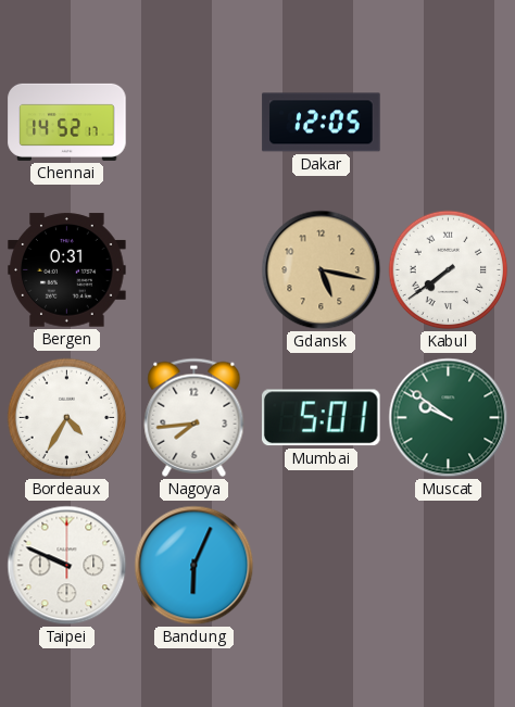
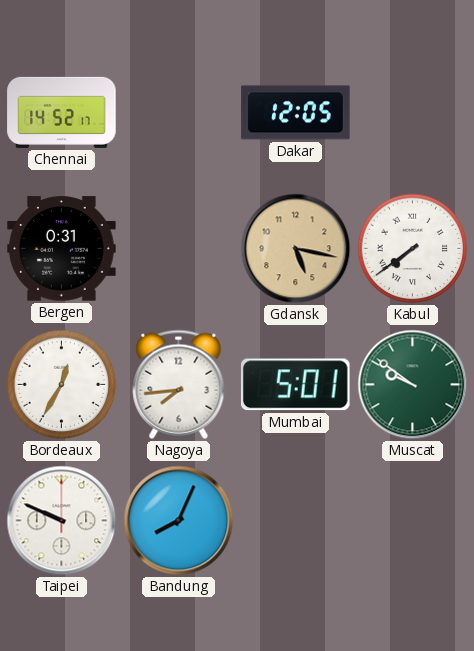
Bordeaux: 4:35 -> 12:35 (62, 385)
Bandung: 6:04 -> 8:04 (179, 521)
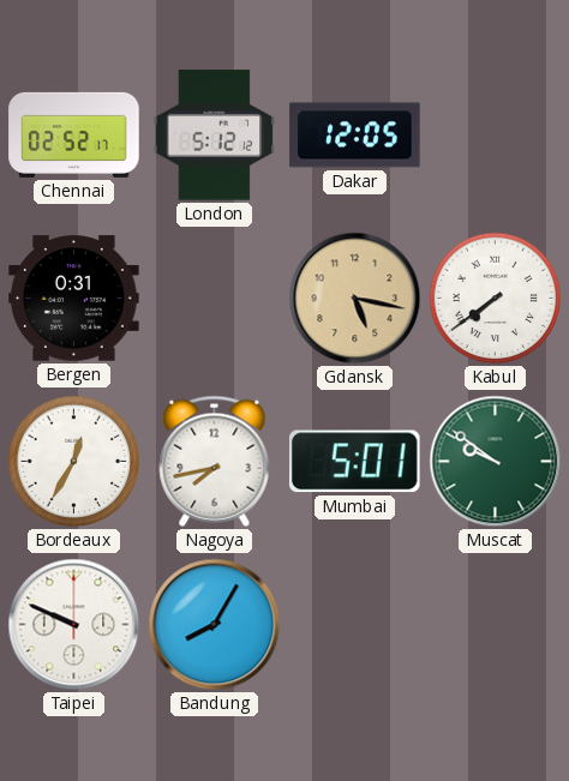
Chennai: 14:52 -> 02:52 (74, 134)
London: none -> 5:12 (215, 136)
Nagoya: 7:44 -> 7:43 (215, 461)
Bandung: 8:04 -> 8:05 (215, 625)
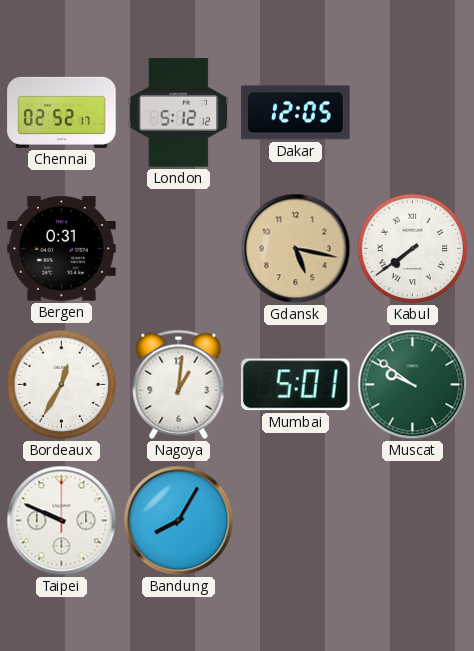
Nagoya: 7:43 -> 1:01 (179, 384)
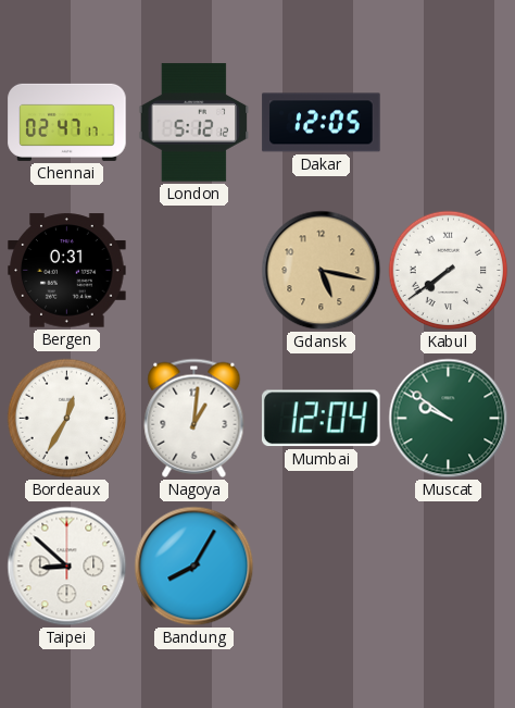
Chennai: 02:52 -> 02:47 (67, 122)
Mumbai: 5:01 -> 12:04 (321, 419)
Taipei: 9:49 -> 8:52 (67, 567)
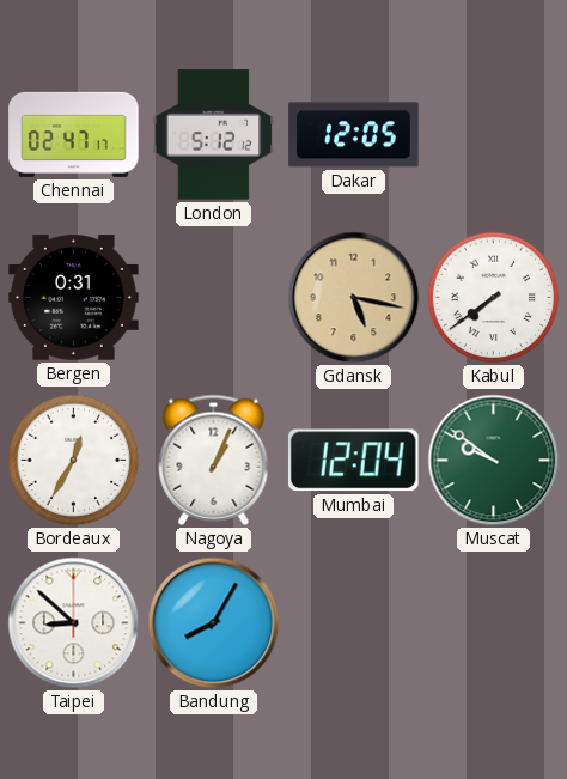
Nagoya: 1:01 -> 1:04 (214, 460)
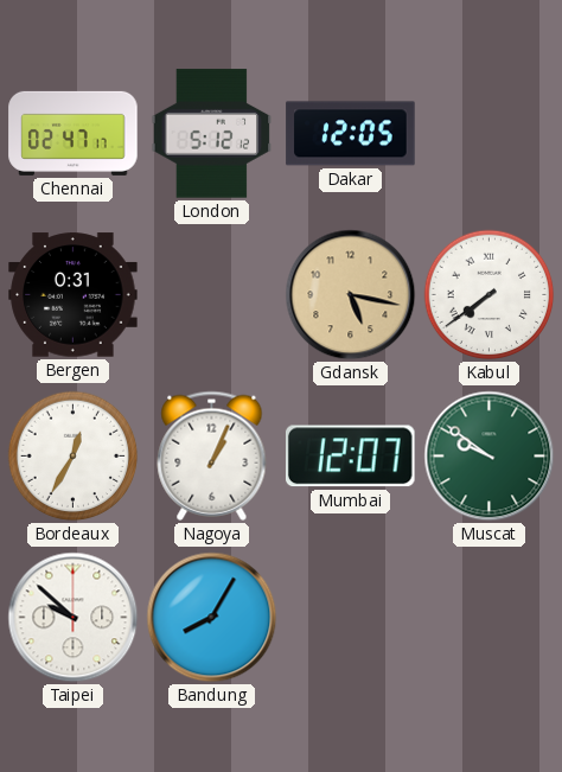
Mumbai: 12:04 -> 12:07 (350, 457)
Taipei: 8:52 -> 9:52 (74, 618)
